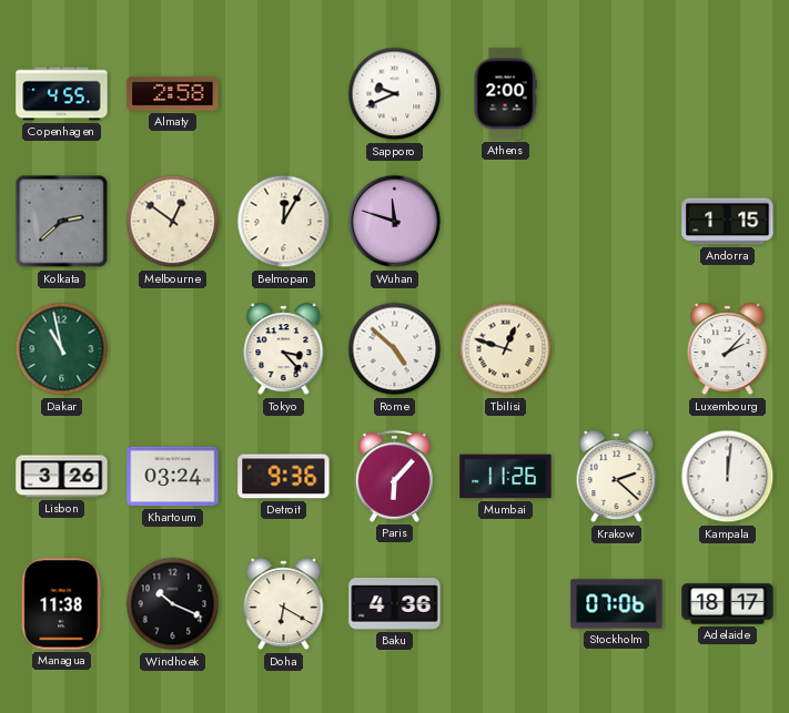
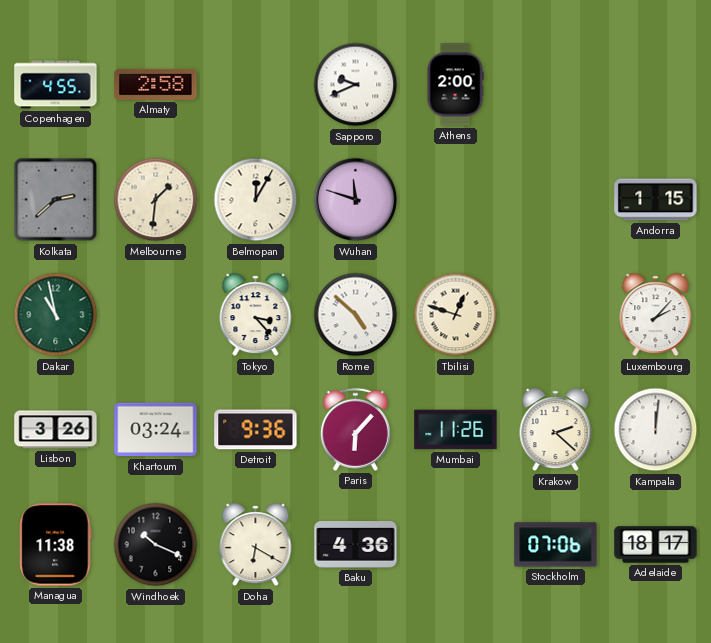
Melbourne: 12:51 -> 1:31 (156, 200)
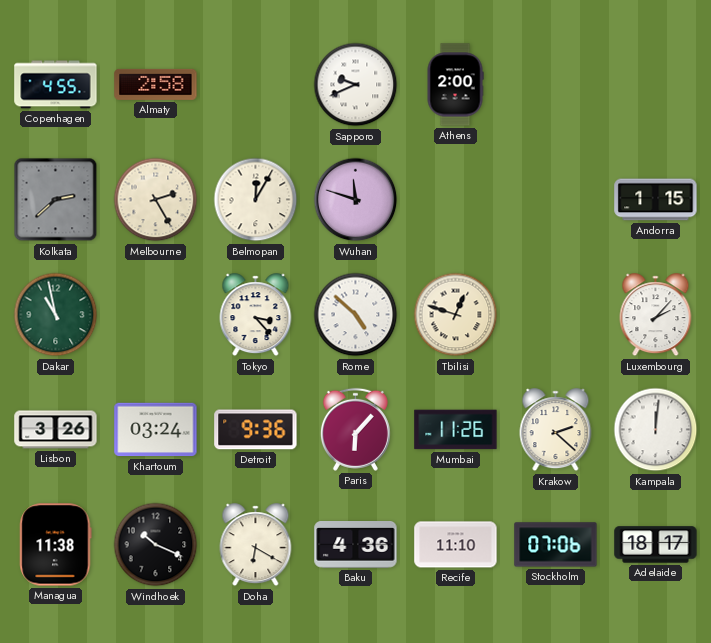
Melbourne: 1:31 -> 2:25 (156, 200)
Recife: none -> 11:10 (456, 545)
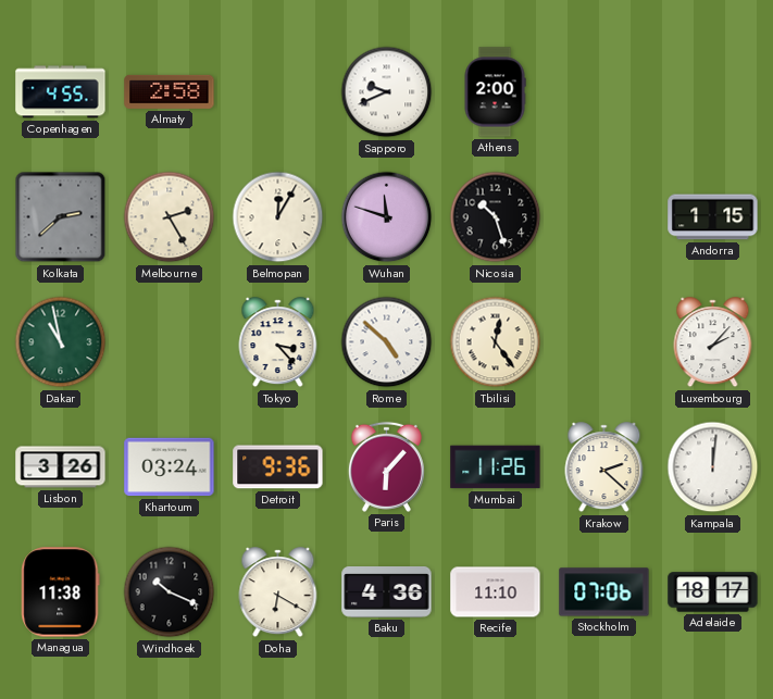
Nicosia: none -> 10:27 (496, 217)
Tbilisi: 12:48 -> 12:24 (496, 342)
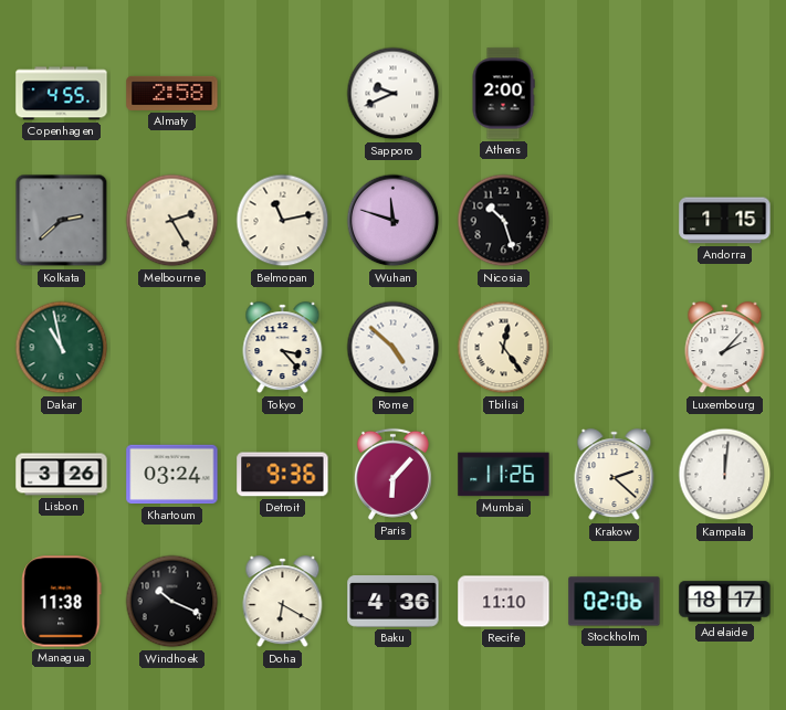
Belmopan: 12:05 -> 11:13 (283, 221)
Stockholm: 07:06 -> 02:06 (615, 602)
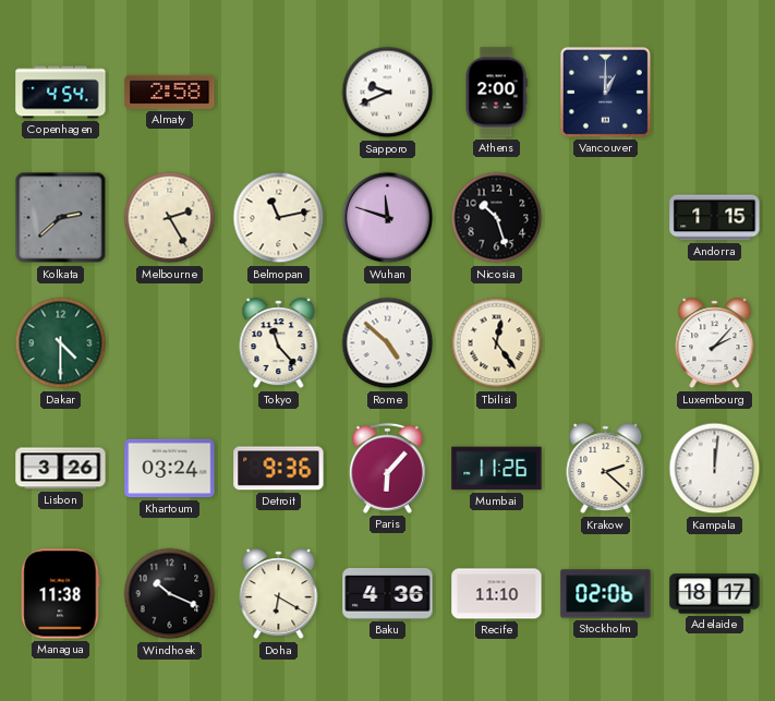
Copenhagen: 4:55 -> 4:54 (61, 93)
Vancouver: none -> 1:00 (605, 92)
Dakar: 10:58 -> 4:30 (61, 343)
Tokyo: 3:23 -> 11:23 (279, 343)
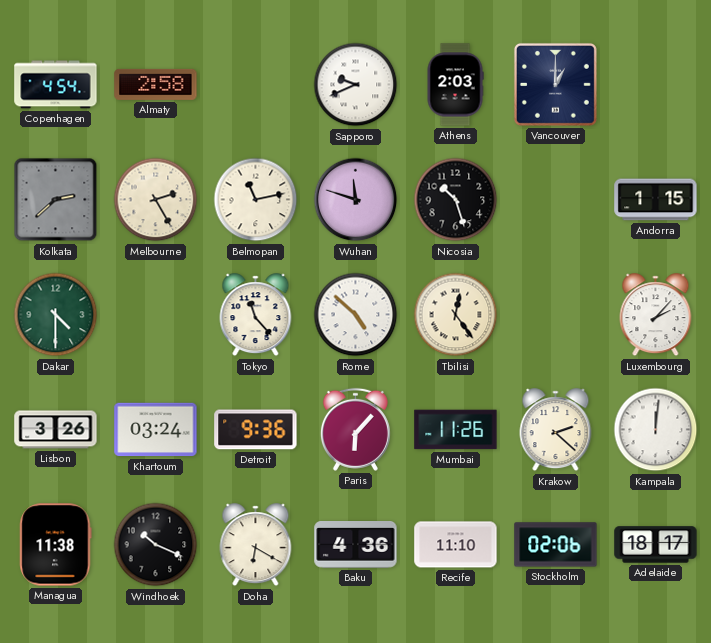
Athens: 2:00 -> 2:03 (455, 85)
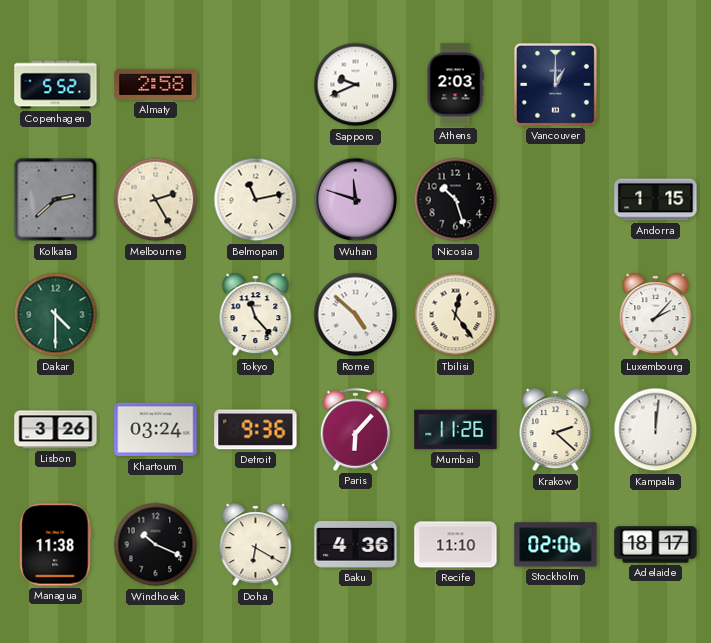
Copenhagen: 4:54 -> 5:52 (56, 85)
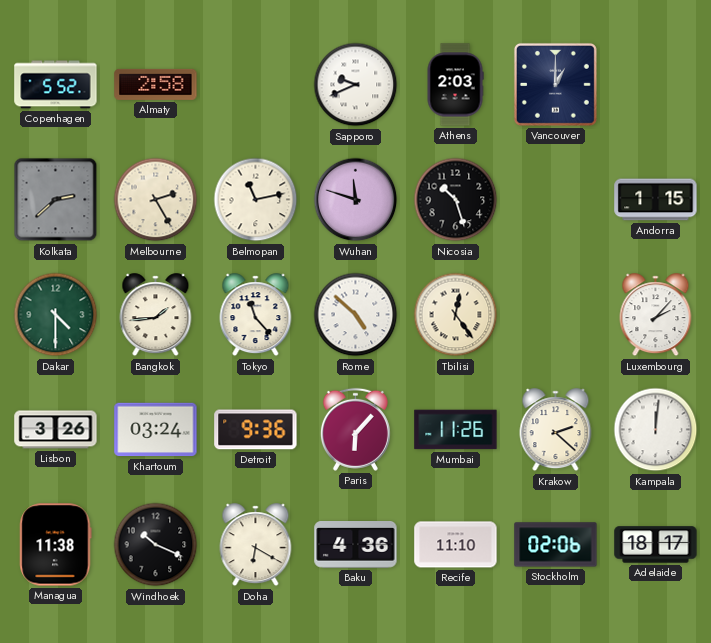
Bangkok: none -> 1:44 (156, 315)
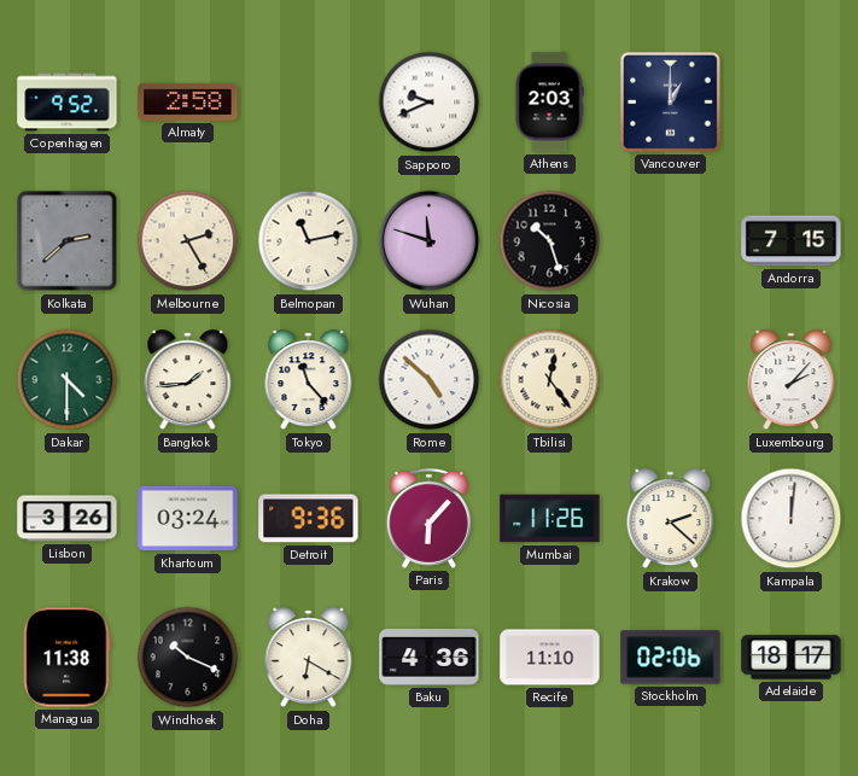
Copenhagen: 5:52 -> 9:52 (68, 103)
Andorra: 1:15 -> 7:15 (792, 241)
